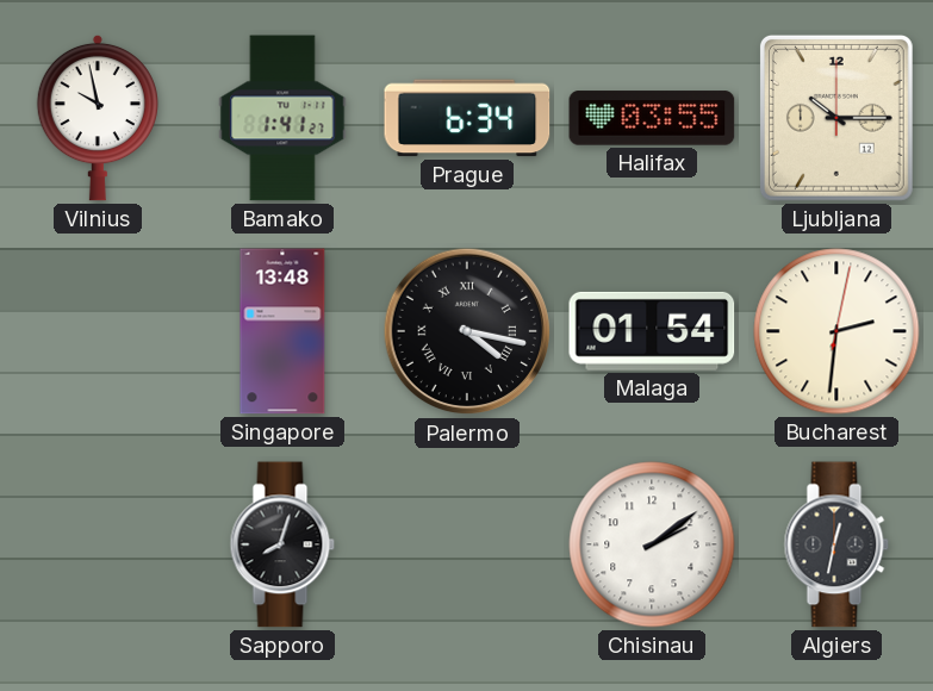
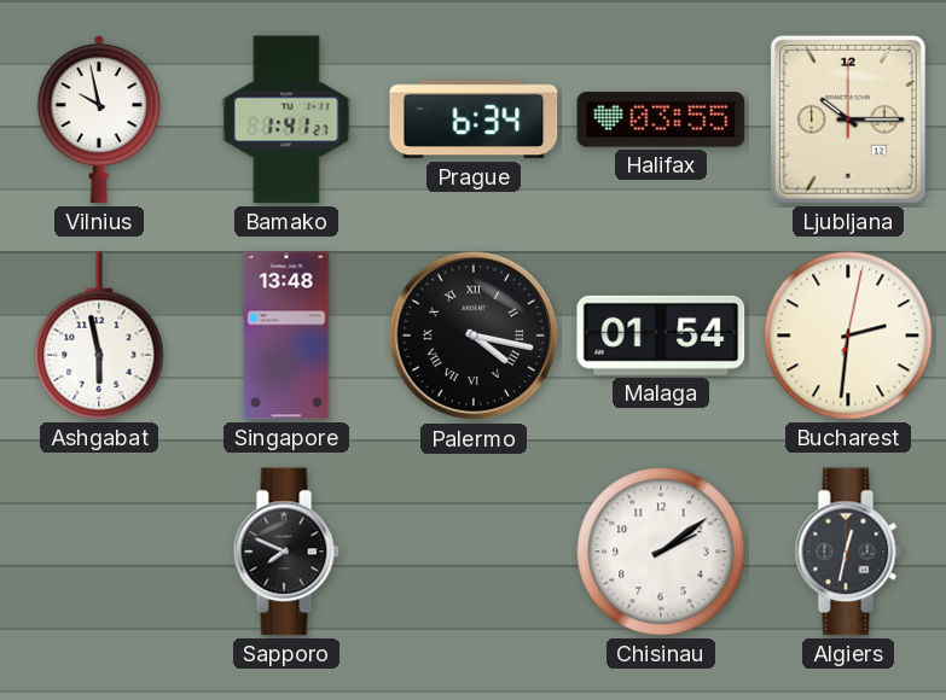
Ashgabat: none -> 5:58 (99, 336)
Sapporo: 8:03 -> 7:49 (286, 552)
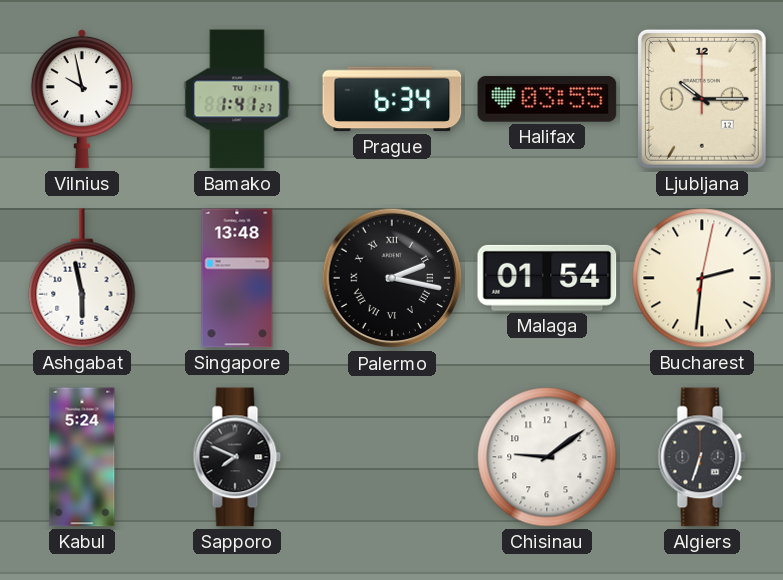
Palermo: 4:17 -> 2:17 (392, 278)
Kabul: none -> 5:24 (82, 457)
Chisinau: 2:09 -> 9:09 (547, 457)
Algiers: 12:32 -> 6:33 (702, 457)
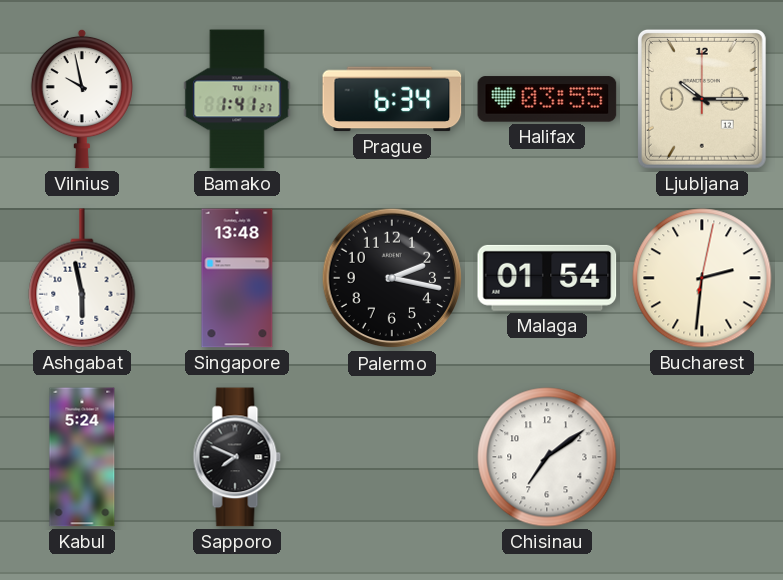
Palermo numerals: Roman -> Arabic (392, 278)
Chisinau: 9:09 -> 7:09 (547, 457)
Algiers: 6:33 -> none (702, 457)
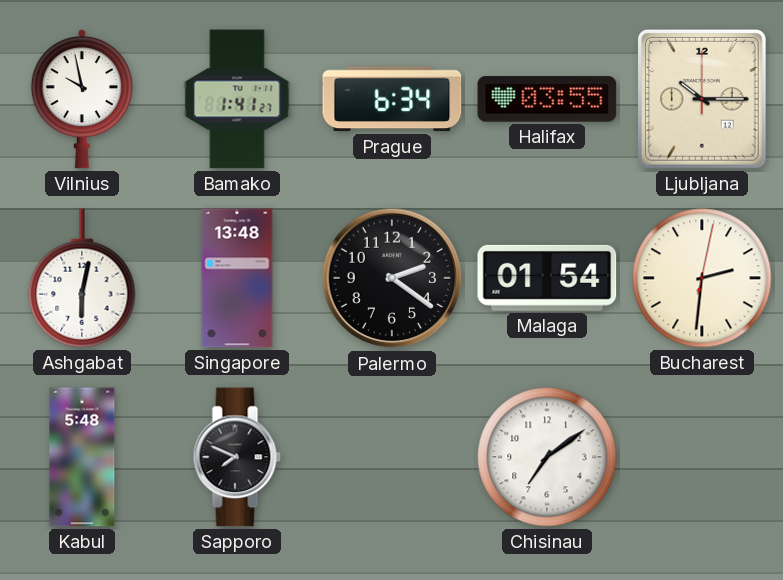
Ashgabat: 5:58 -> 6:02 (82, 278)
Palermo: 2:17 -> 2:21 (392, 278)
Kabul: 5:24 -> 5:48 (82, 457)
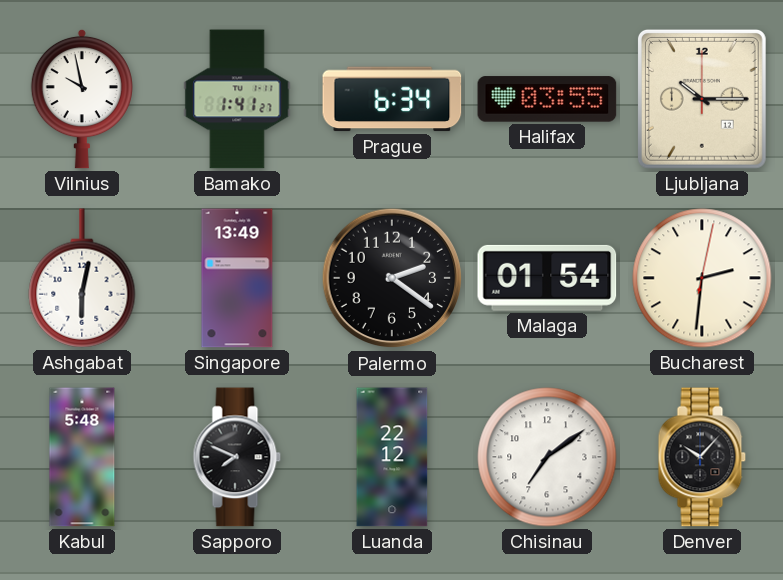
Singapore: 13:48 -> 13:49 (237, 278)
Luanda: none -> 22:12 (392, 457)
Denver: none -> 10:07 (702, 457)
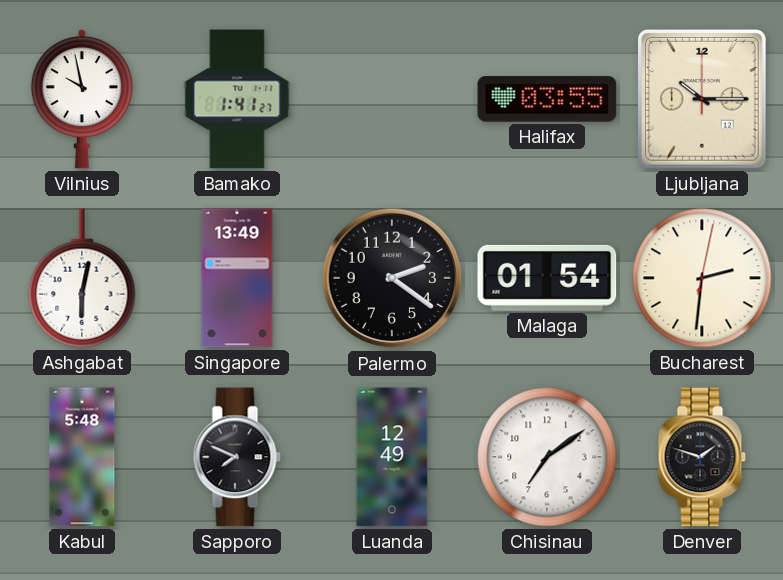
Prague: 6:34 -> none (392, 99)
Luanda: 22:12 -> 12:49 (392, 457)
Denver: 10:07 -> 1:48 (702, 457)
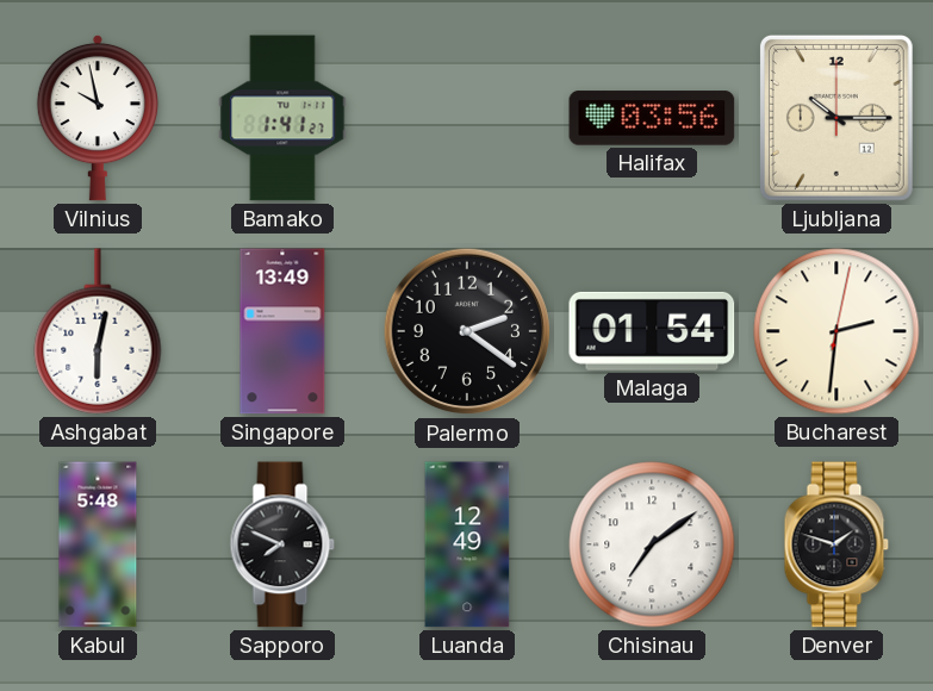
Halifax: 03:55 -> 03:56 (652, 118)
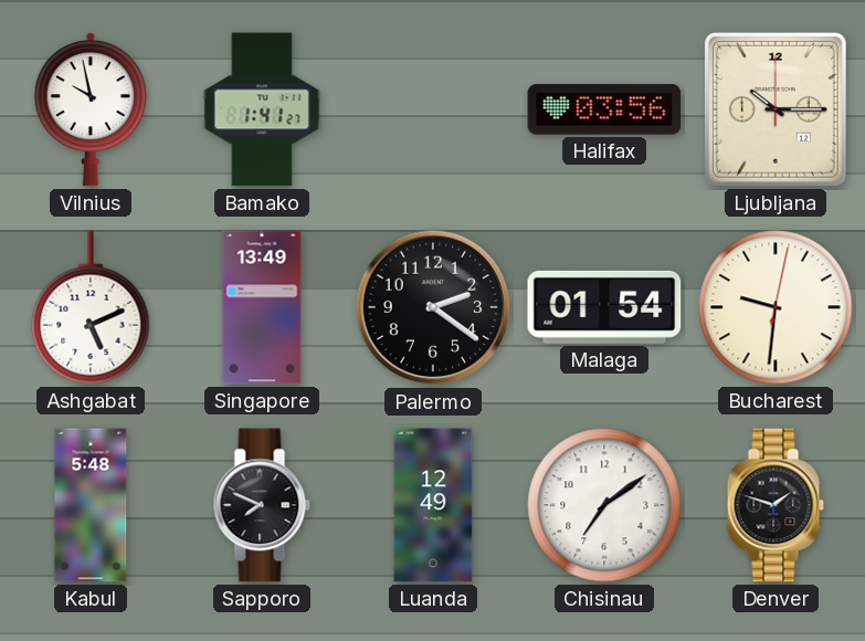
Ashgabat: 6:02 -> 5:11 (91, 307)
Bucharest: 2:31 -> 9:31 (776, 307)
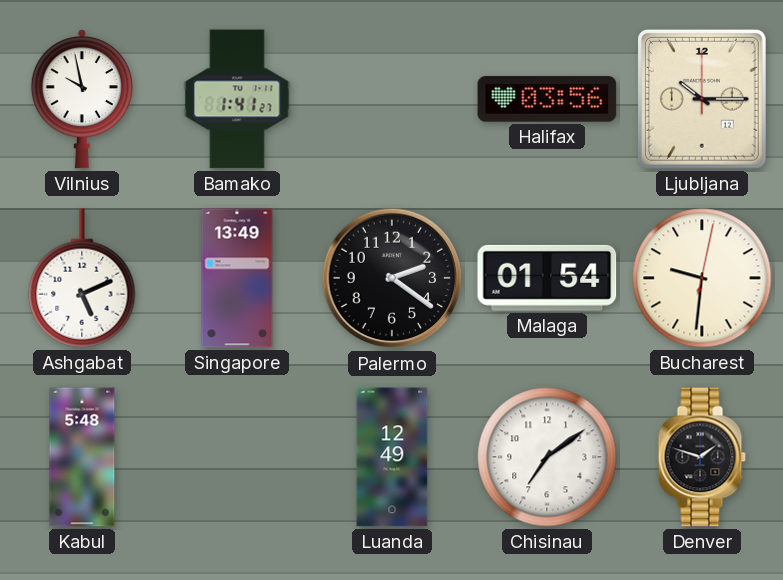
Sapporo: 7:49 -> none (262, 505)
